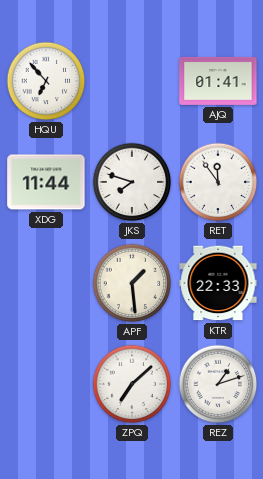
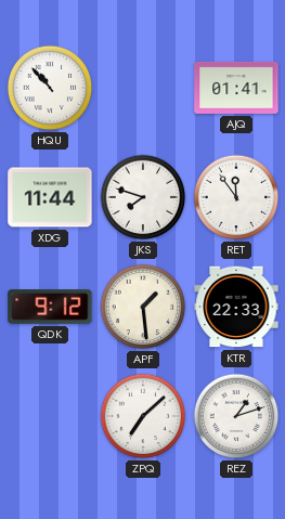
HQU: 6:53 -> 10:53 (50, 88)
QDK: none -> 9:12 (50, 308)
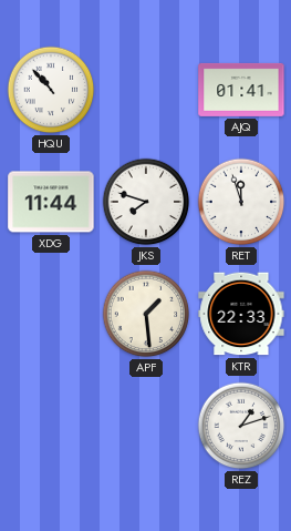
RET: 11:54 -> 11:57 (241, 202)
QDK: 9:12 -> none (50, 308)
ZPQ: 7:08 -> none (143, 416)
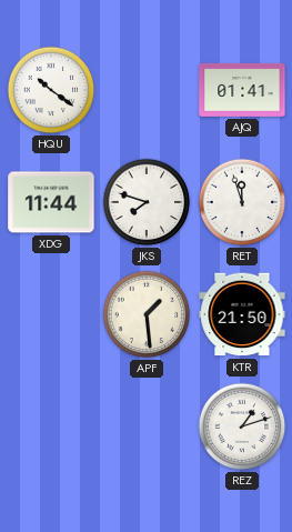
HQU: 10:53 -> 10:21 (51, 90)
KTR: 22:33 -> 21:50 (242, 314)
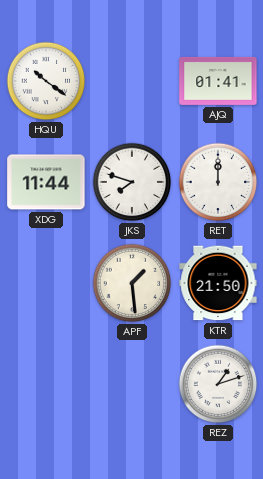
RET: 11:57 -> 12:00 (218, 182)
